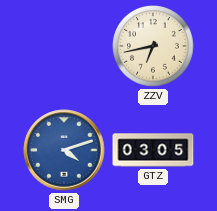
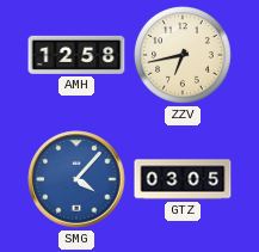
AMH: none -> 12:58 (76, 55)
SMG: 4:12 -> 4:07 (76, 179)
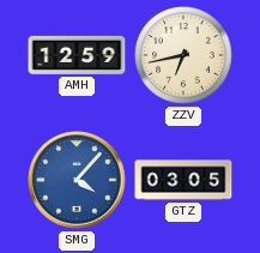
AMH: 12:58 -> 12:59 (77, 55)
